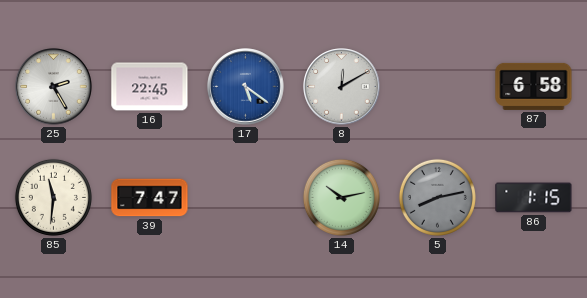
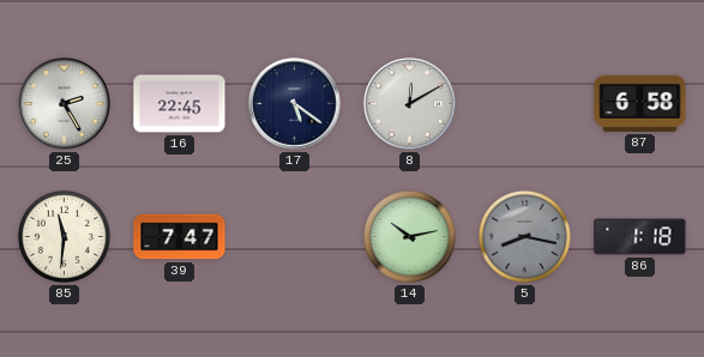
17 dial: blue -> navy (295, 104)
5: 8:13 -> 8:17 (524, 236)
86: 1:15 -> 1:18 (640, 237)
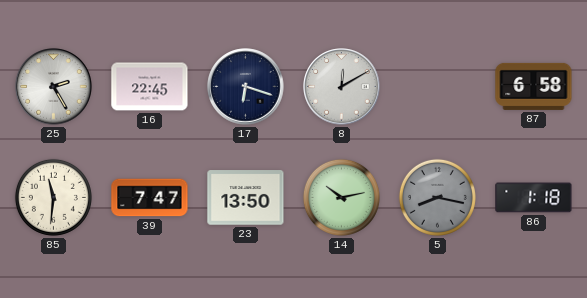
17: 5:21 -> 6:18 (246, 87)
23: none -> 13:50 (246, 198)
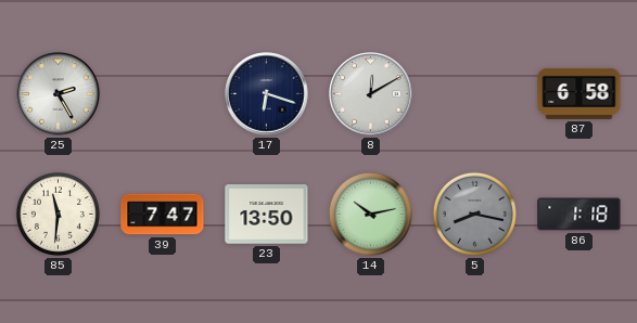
16: 22:45 -> none (150, 87)
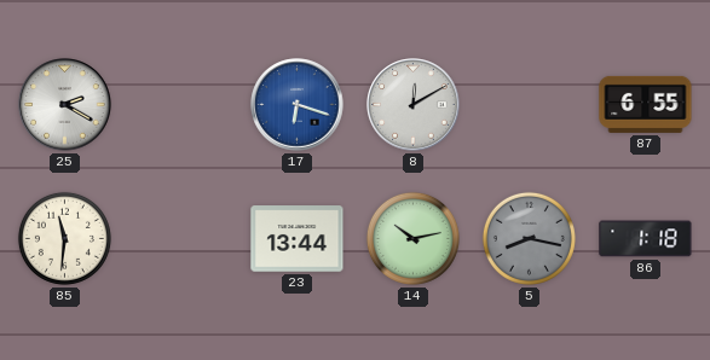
25: 2:25 -> 2:20 (65, 105)
17 dial: navy -> blue (298, 105)
87: 6:58 -> 6:55 (646, 104)
39: 7:47 -> none (163, 215)
23: 13:50 -> 13:44 (298, 239)
